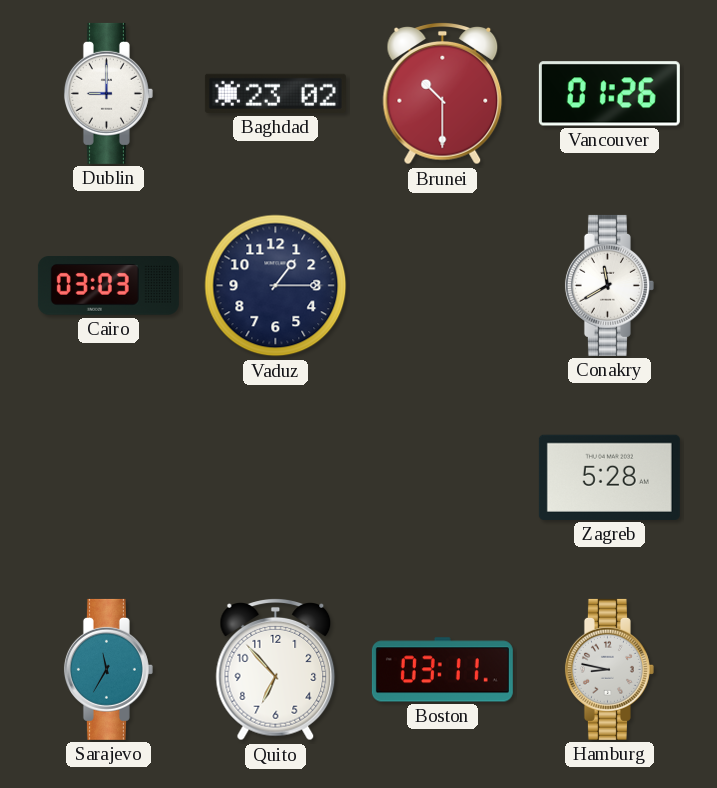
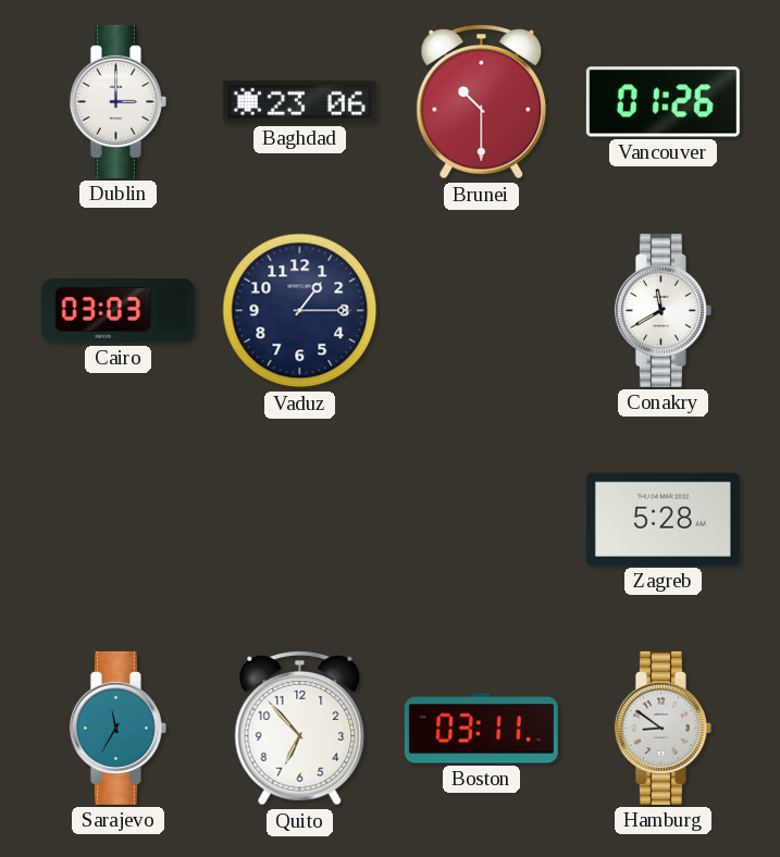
Dublin: 9:00 -> 3:00 (117, 101)
Baghdad: 23:02 -> 23:06 (299, 101)
Hamburg: 8:47 -> 8:51 (663, 728)
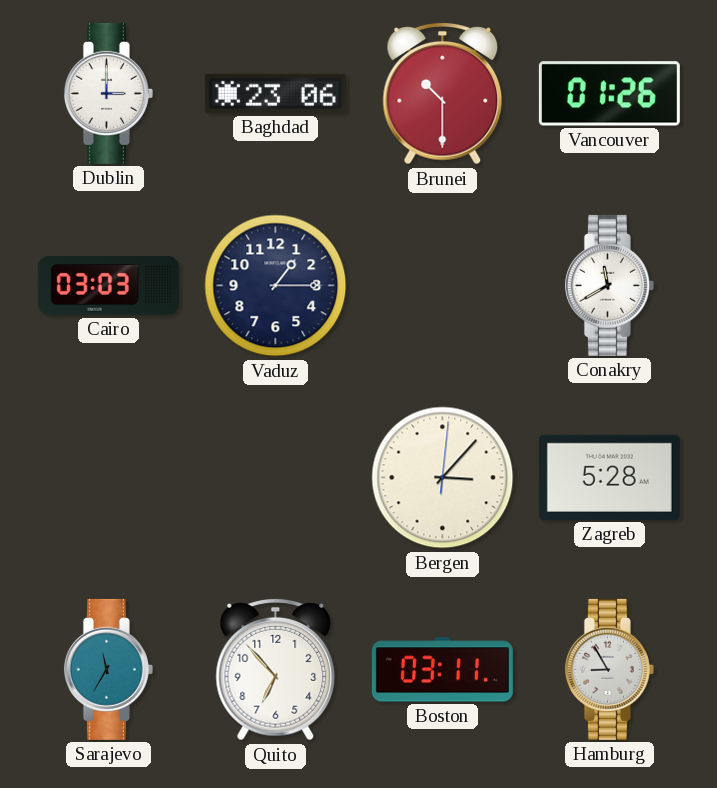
Bergen: none -> 3:07 (443, 478)
Hamburg: 8:51 -> 8:55 (609, 669)
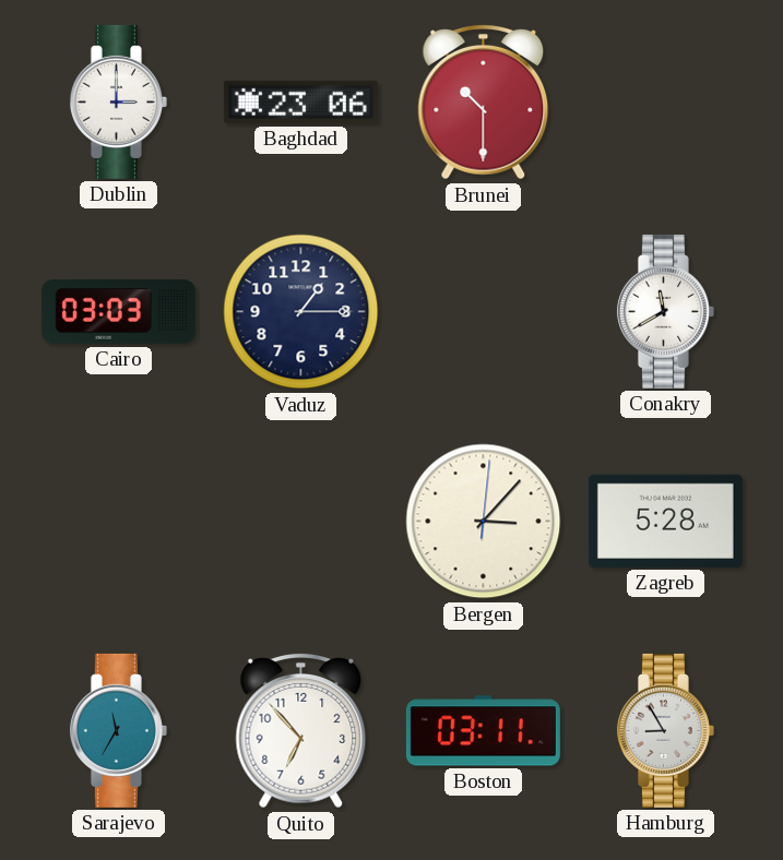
Vancouver: 01:26 -> none (609, 94)
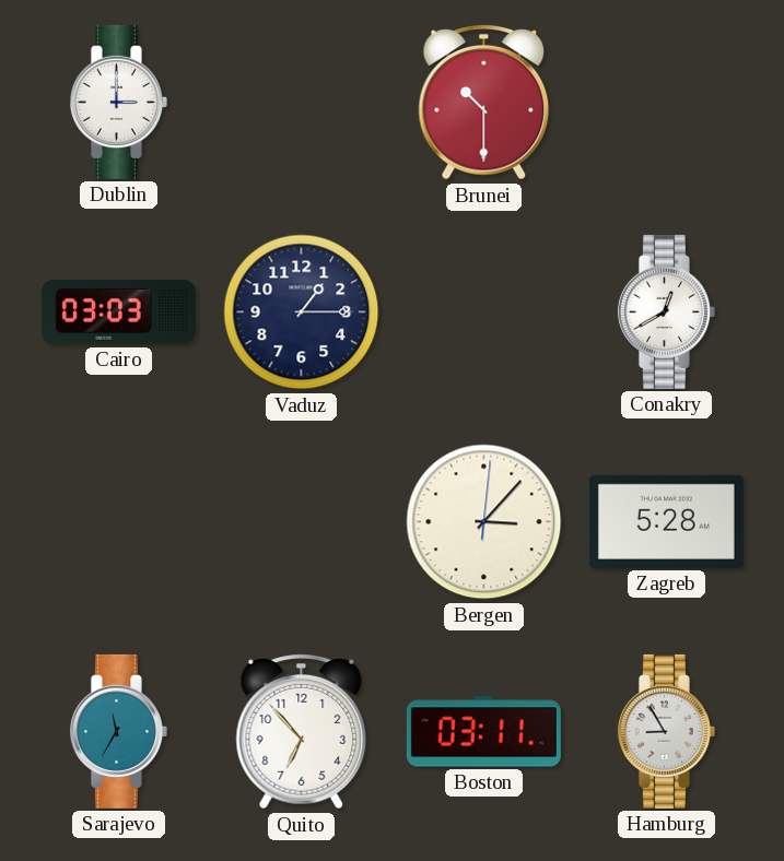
Baghdad: 23:06 -> none (300, 101)
Conakry: 11:40 -> 12:40 (666, 311)
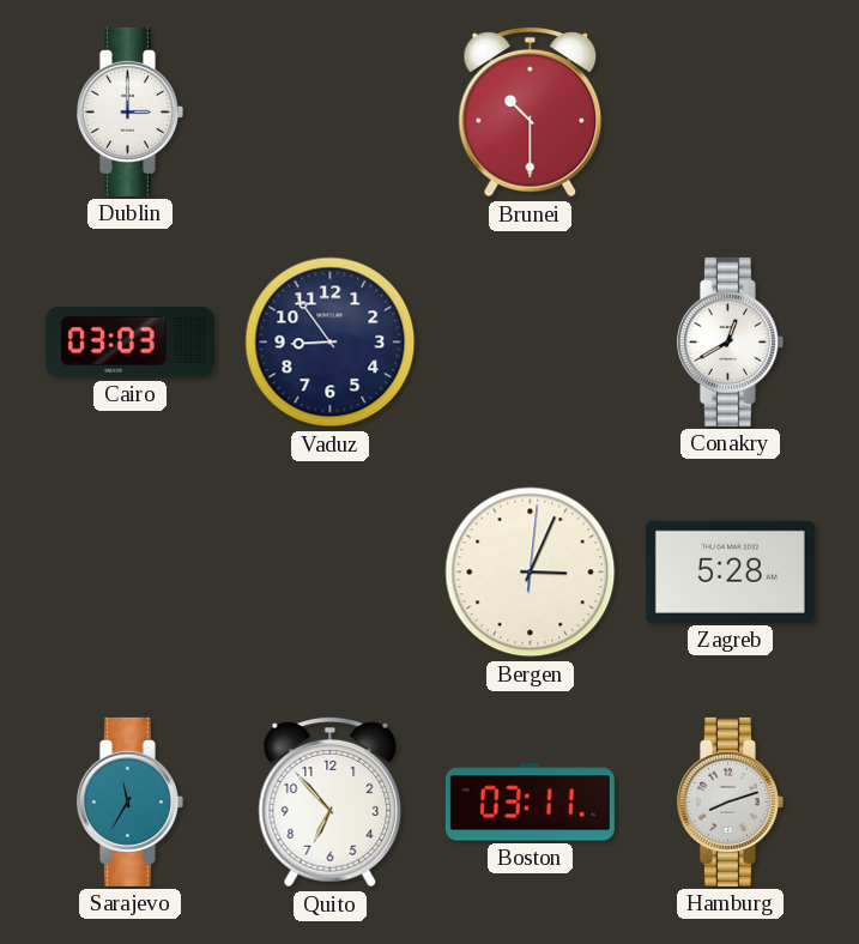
Vaduz: 1:15 -> 8:54 (331, 343)
Bergen: 3:07 -> 3:04 (531, 573)
Hamburg: 8:55 -> 8:12 (730, 801)
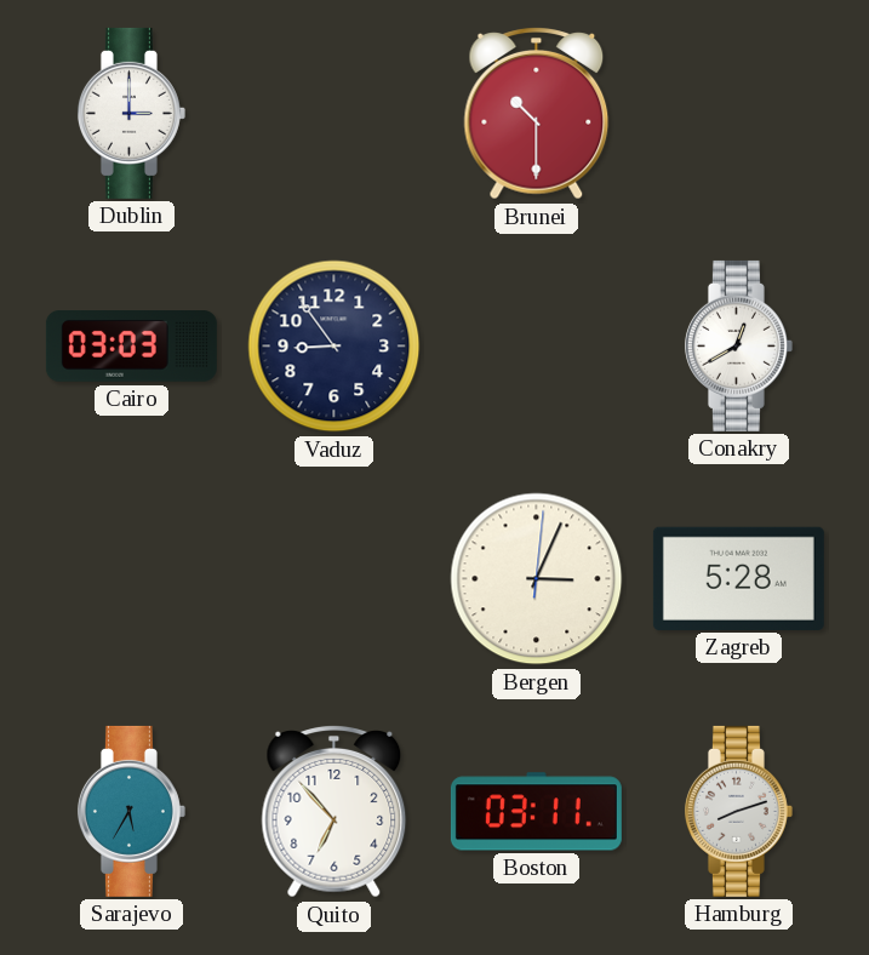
Sarajevo: 11:35 -> 5:35 (131, 811)
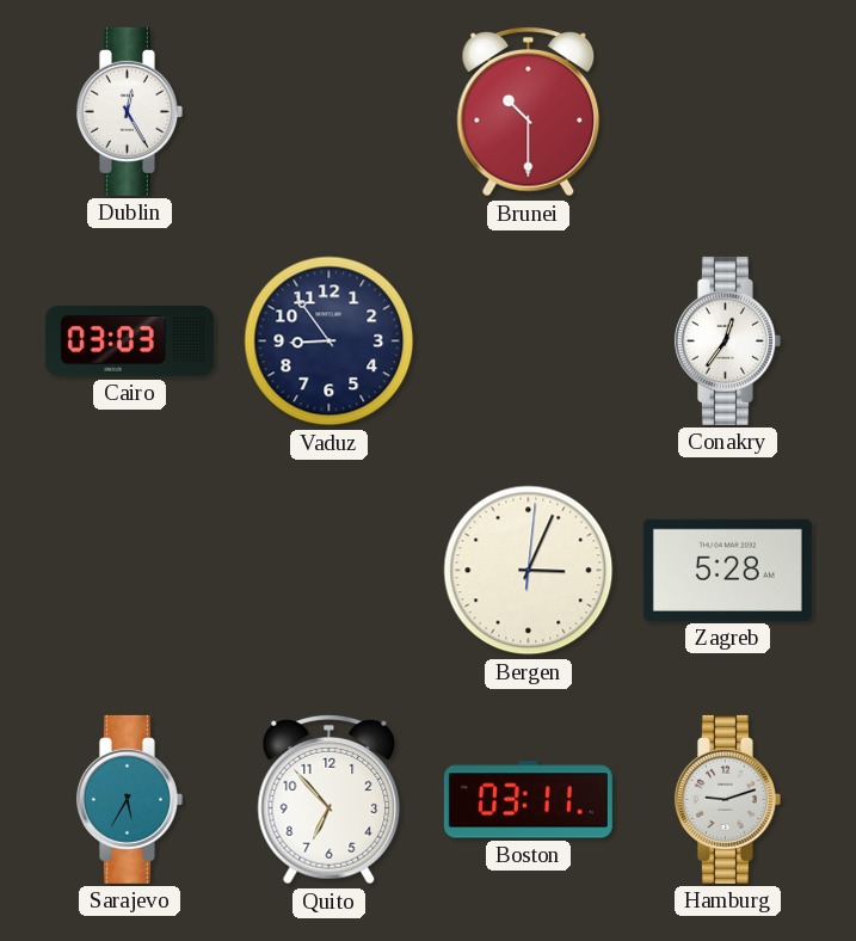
Dublin: 3:00 -> 12:25 (129, 111)
Conakry: 12:40 -> 12:36 (727, 340)
Hamburg: 8:12 -> 9:12 (727, 799)
